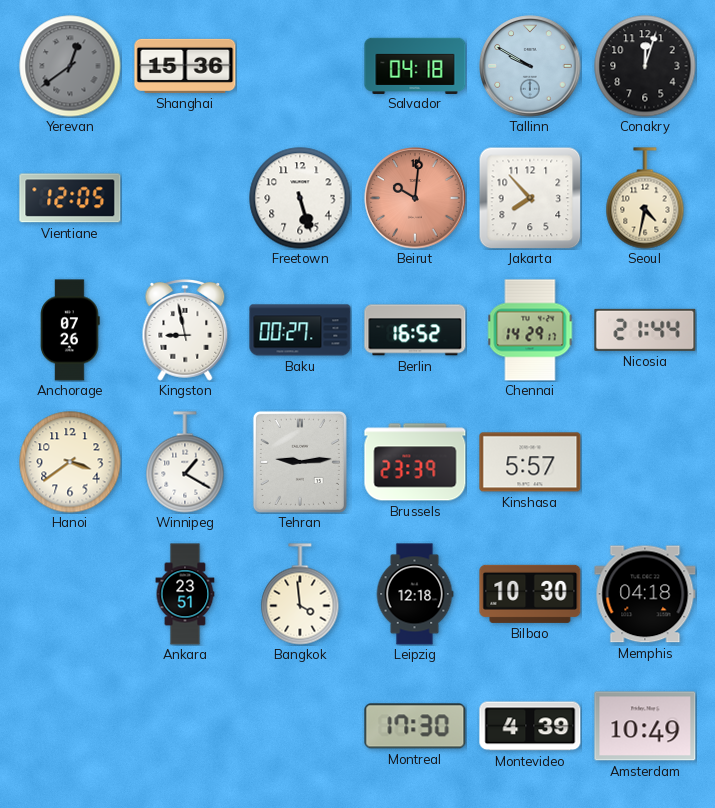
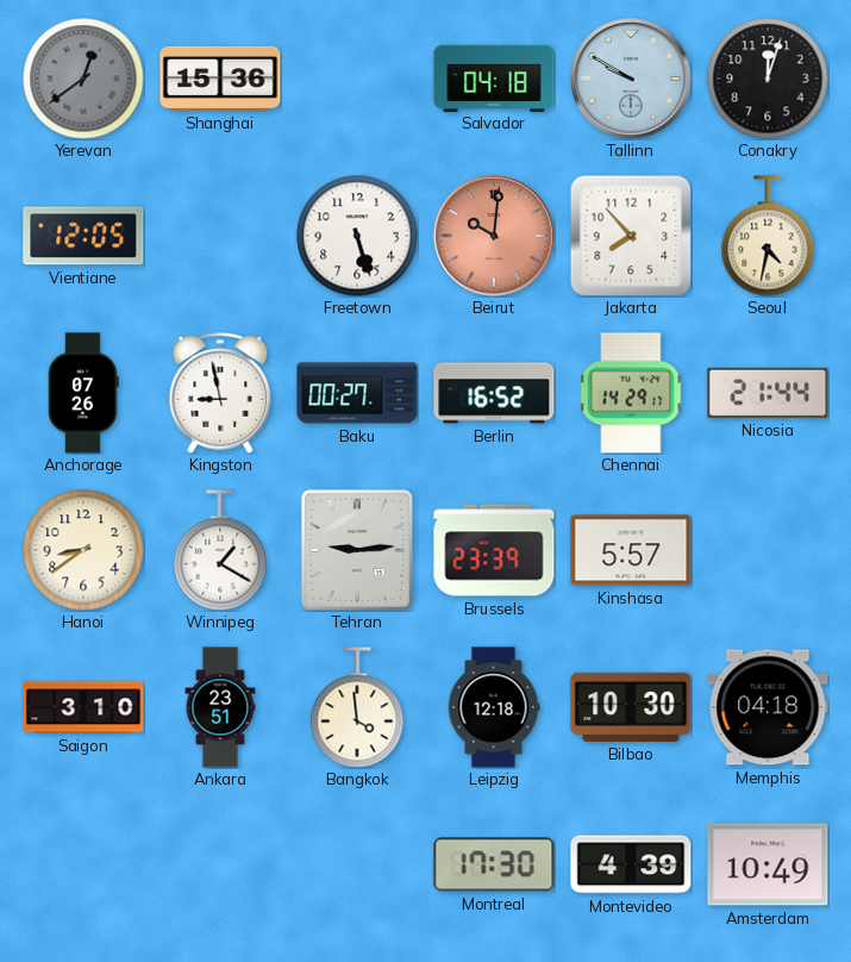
Hanoi: 3:39 -> 8:39 (83, 550)
Saigon: none -> 3:10 (83, 707)
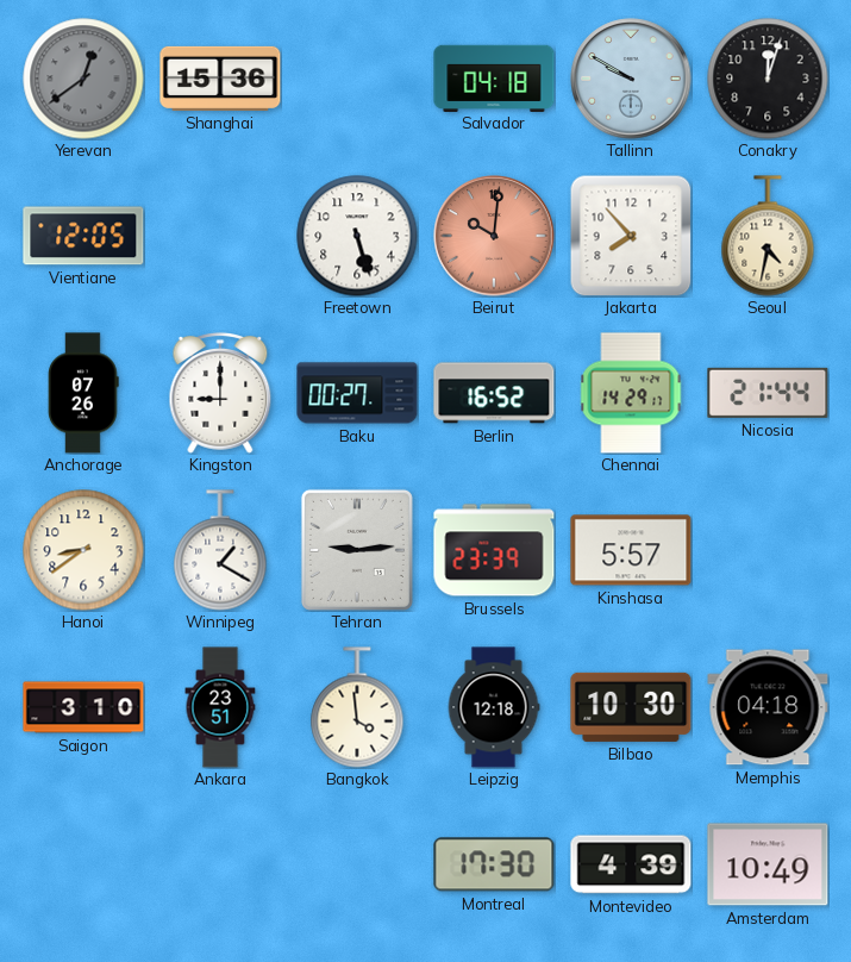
Kingston: 8:58 -> 9:00 (220, 394)
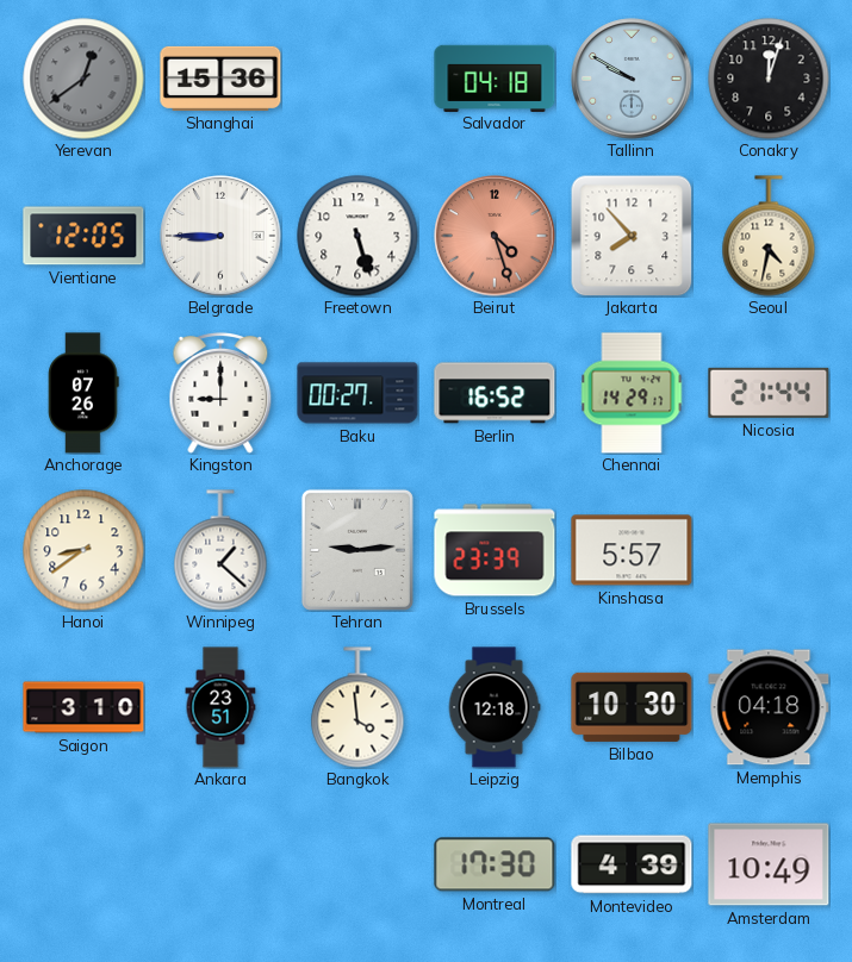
Belgrade: none -> 8:45 (220, 236)
Beirut: 10:01 -> 4:27 (495, 236)
Winnipeg: 1:20 -> 1:22 (220, 550)
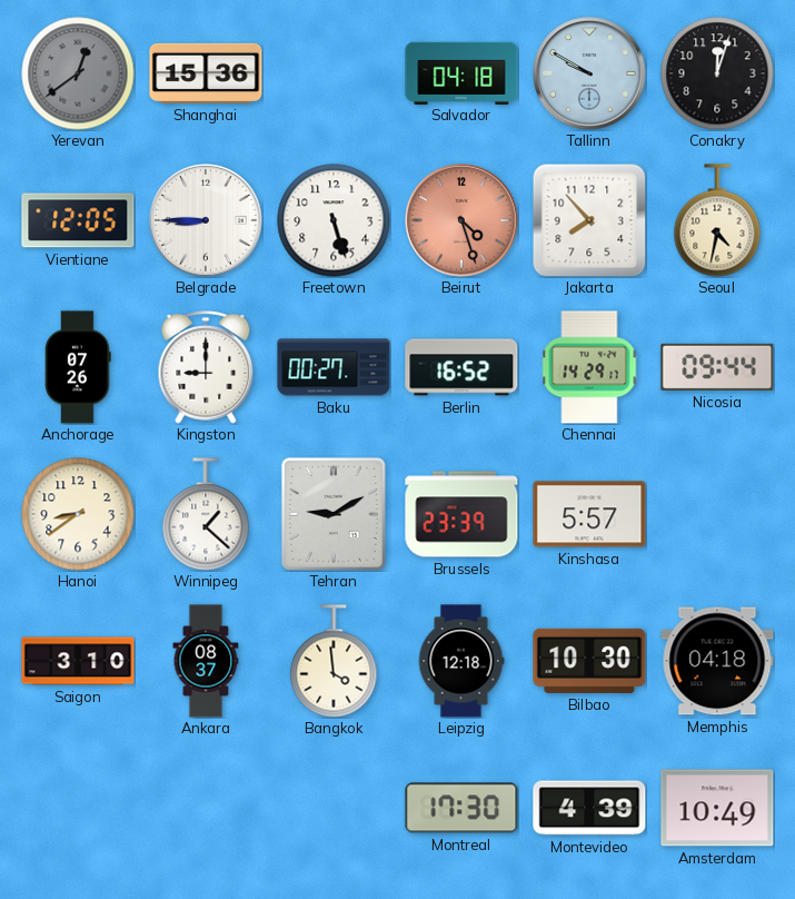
Nicosia: 21:44 -> 09:44 (717, 367)
Tehran: 9:14 -> 9:10 (334, 514)
Ankara: 23:51 -> 08:37 (206, 661)
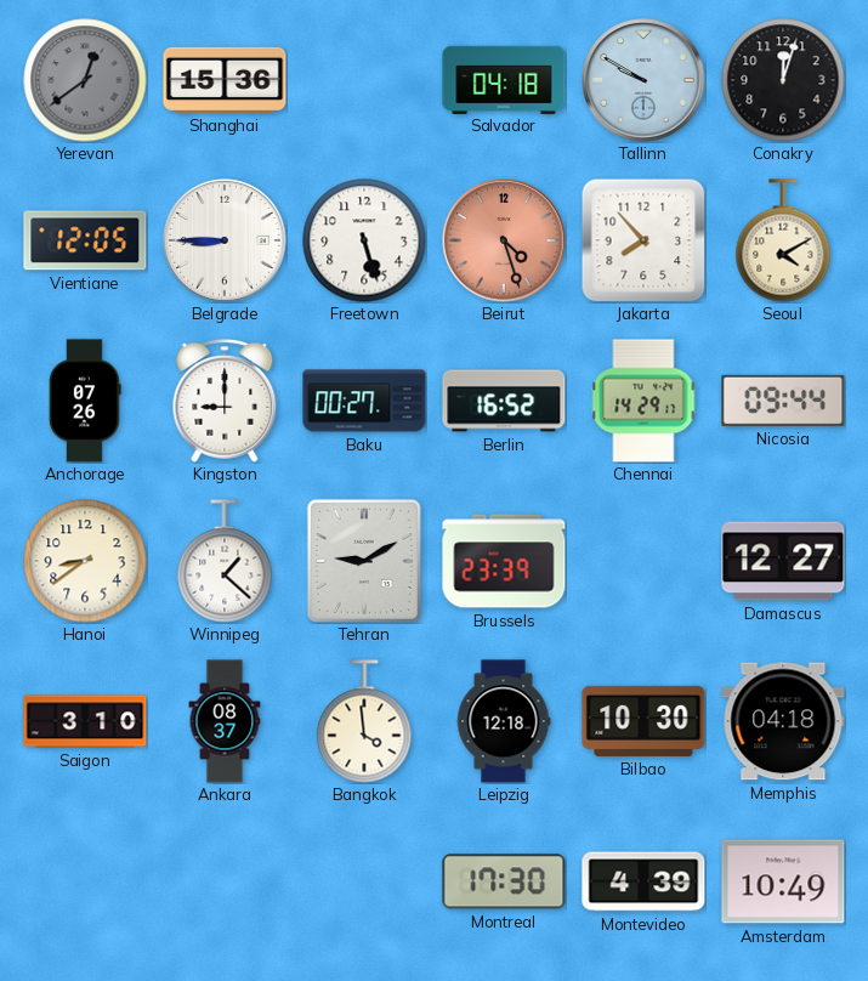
Seoul: 4:32 -> 4:10 (783, 240)
Kinshasa: 5:57 -> none (589, 514)
Damascus: none -> 12:27 (783, 561)
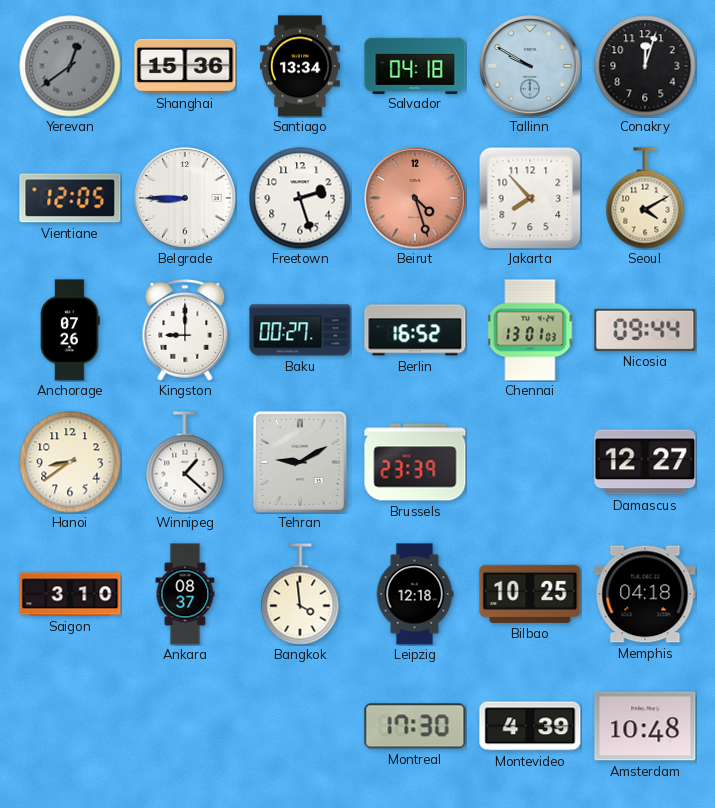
Santiago: none -> 13:34 (300, 66)
Freetown: 5:27 -> 2:27 (300, 198)
Chennai: 14:29 -> 13:01 (530, 330)
Bilbao: 10:30 -> 10:25 (530, 594)
Amsterdam: 10:49 -> 10:48 (645, 726)
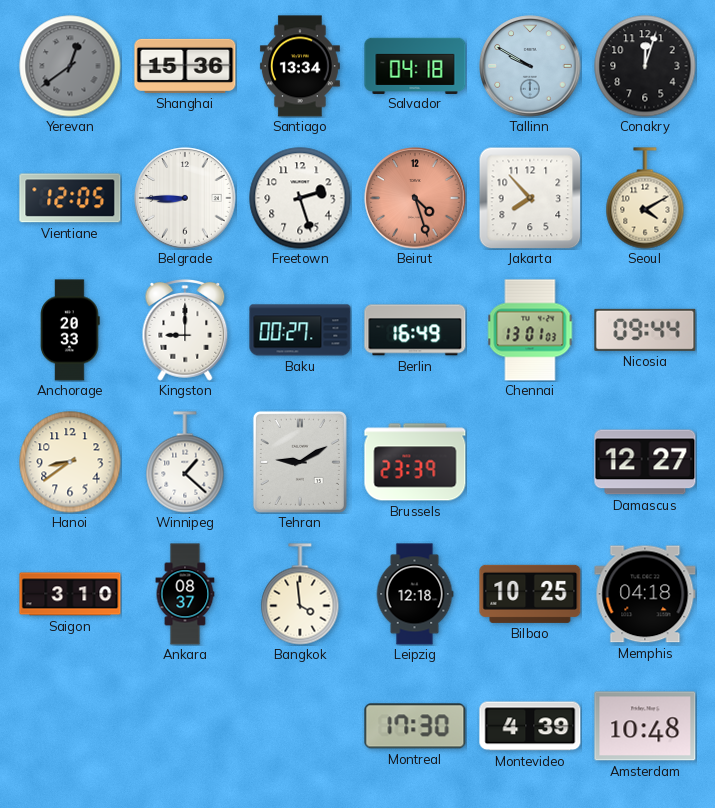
Anchorage: 07:26 -> 20:33 (70, 330)
Berlin: 16:52 -> 16:49 (415, 330)
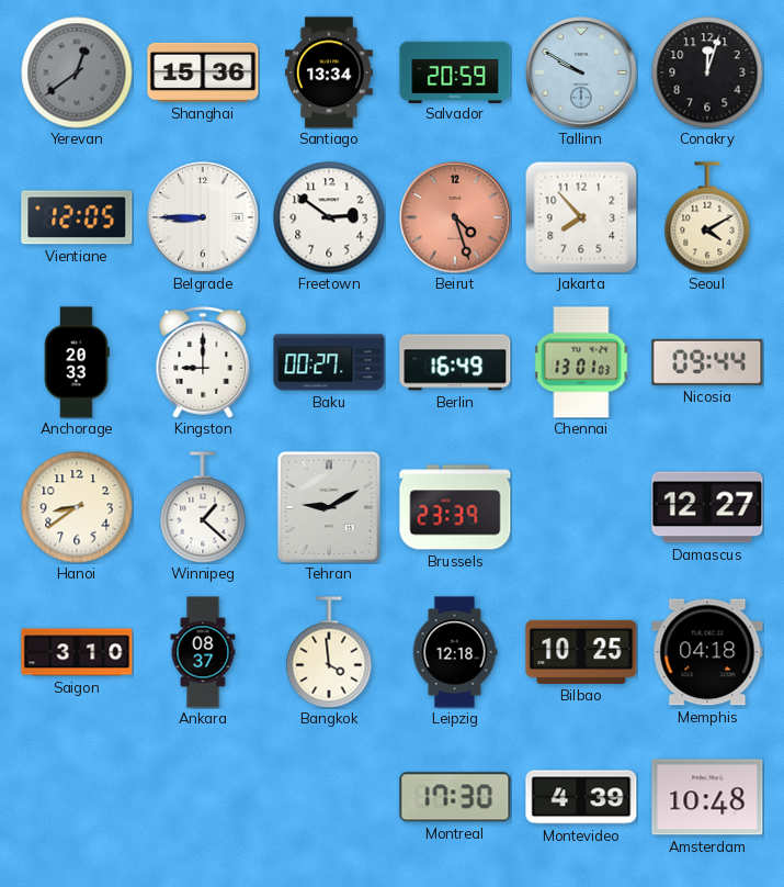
Salvador: 04:18 -> 20:59 (455, 71)
Freetown: 2:27 -> 2:51 (329, 217)
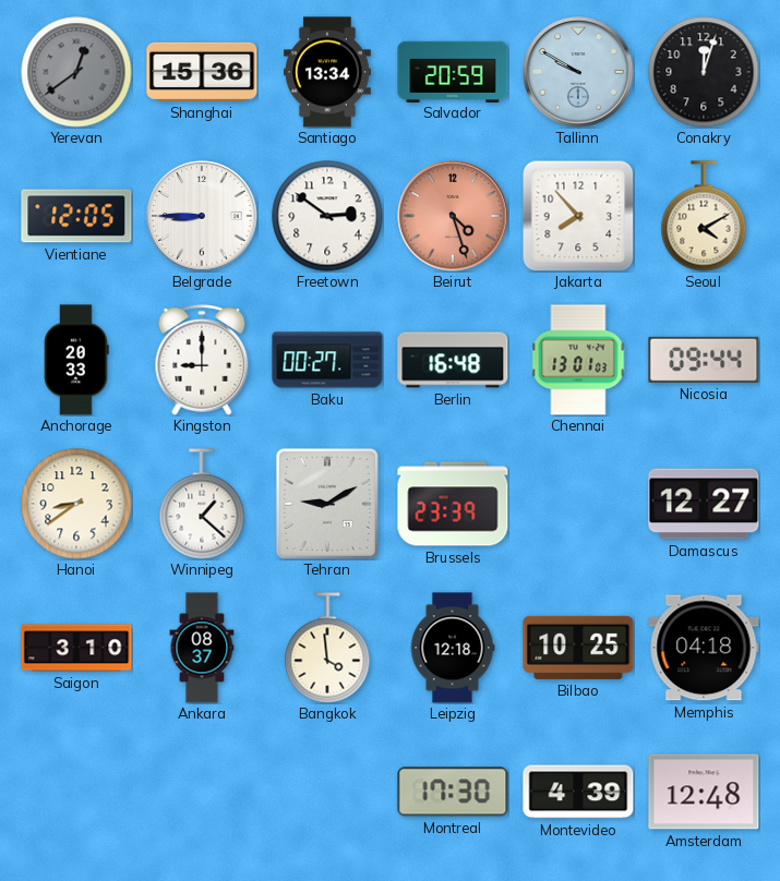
Berlin: 16:49 -> 16:48 (453, 360)
Amsterdam: 10:48 -> 12:48 (704, 792)
